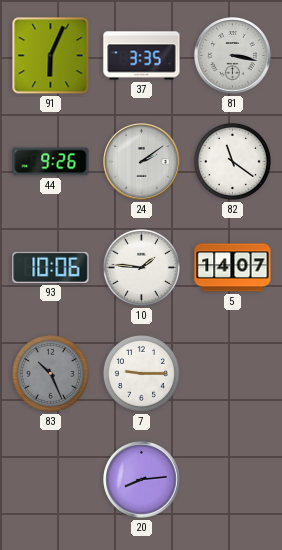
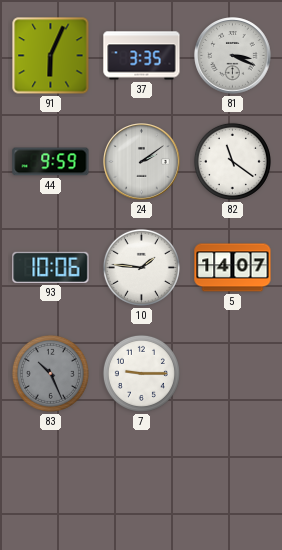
81: 3:17 -> 3:19 (233, 56)
44: 9:26 -> 9:59 (51, 162)
20: 8:14 -> none (142, 480)
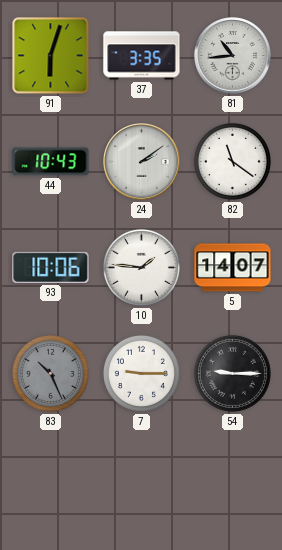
91: 6:04 -> 6:03 (51, 56)
81: 3:19 -> 10:44 (233, 56)
44: 9:59 -> 10:43 (51, 162)
54: none -> 9:15 (232, 373)
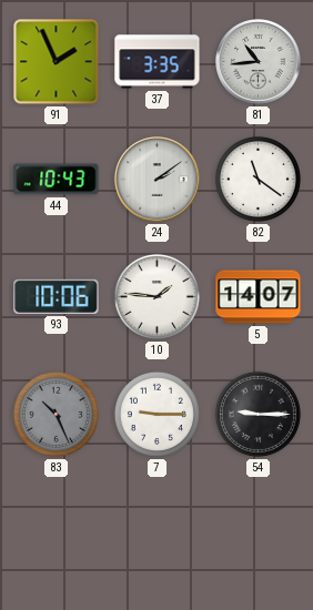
91: 6:03 -> 1:56 (57, 62)
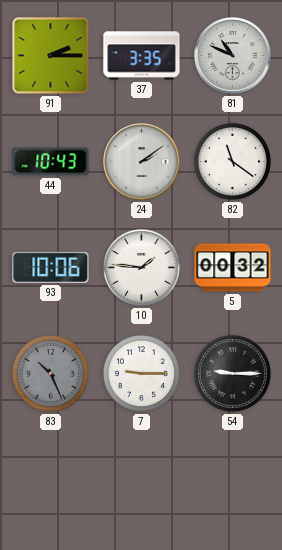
91: 1:56 -> 2:15 (51, 56)
81: 10:44 -> 10:49 (233, 56)
5: 14:07 -> 00:32 (233, 268)
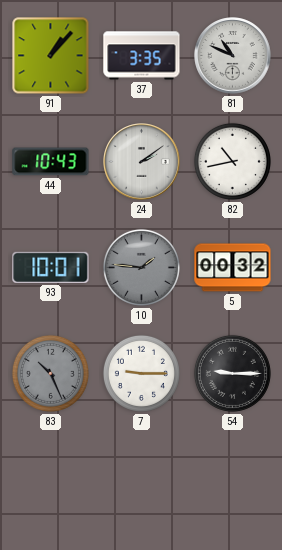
91: 2:15 -> 1:07 (51, 56)
82: 11:21 -> 10:43 (232, 161)
93: 10:06 -> 10:01 (51, 267)
10 dial: white -> grey (141, 267)
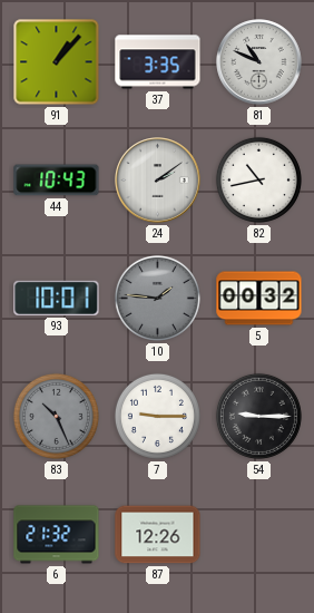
6: none -> 21:32 (57, 535)
87: none -> 12:26 (158, 535)
